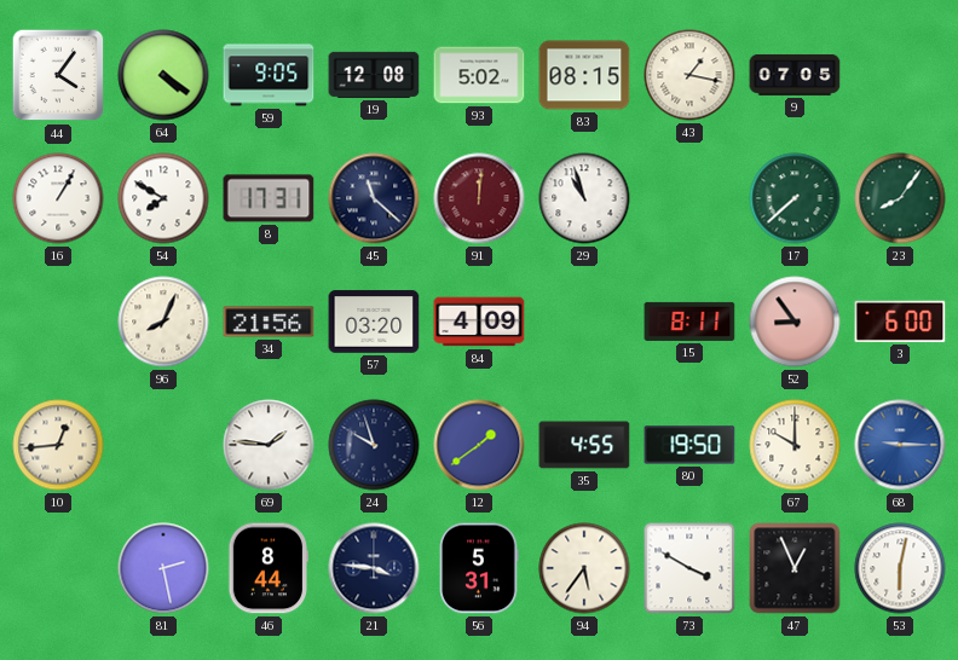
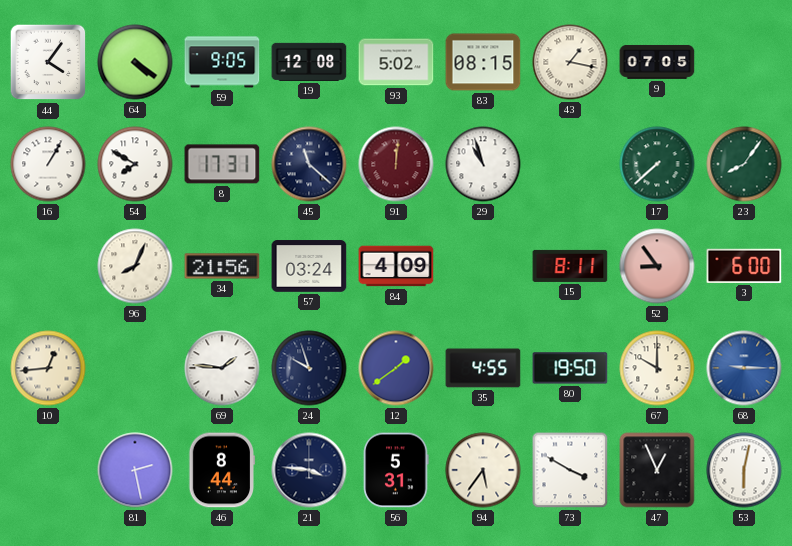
57: 03:20 -> 03:24 (309, 266)
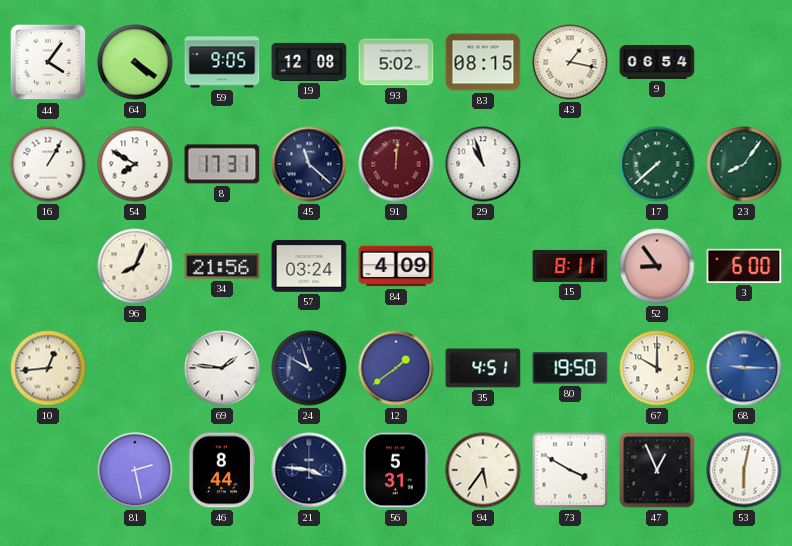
9: 07:05 -> 06:54 (657, 62)
35: 4:55 -> 4:51 (483, 368)
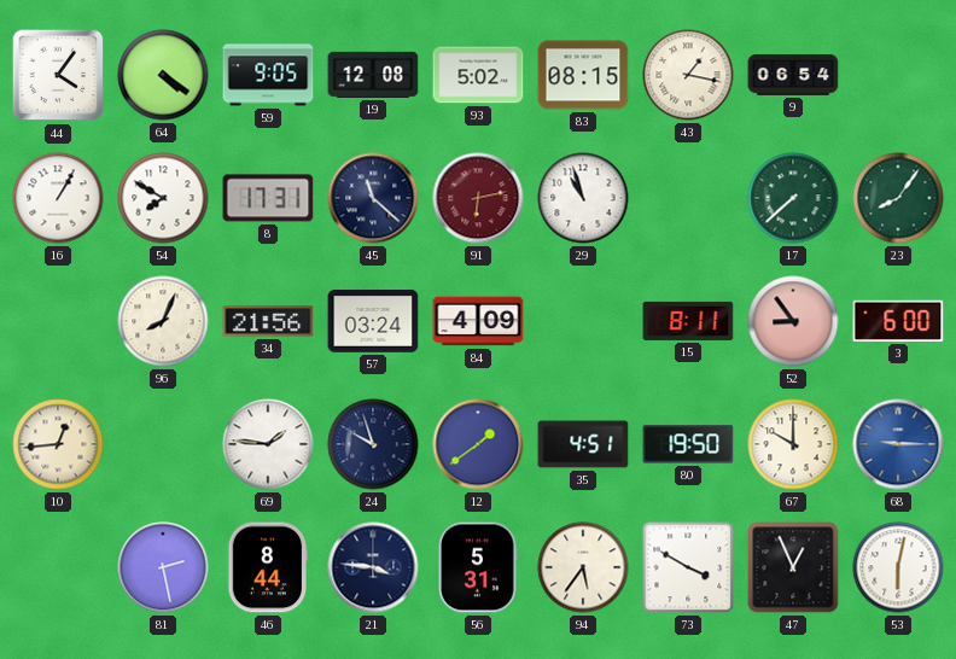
91: 12:01 -> 6:13 (478, 198)
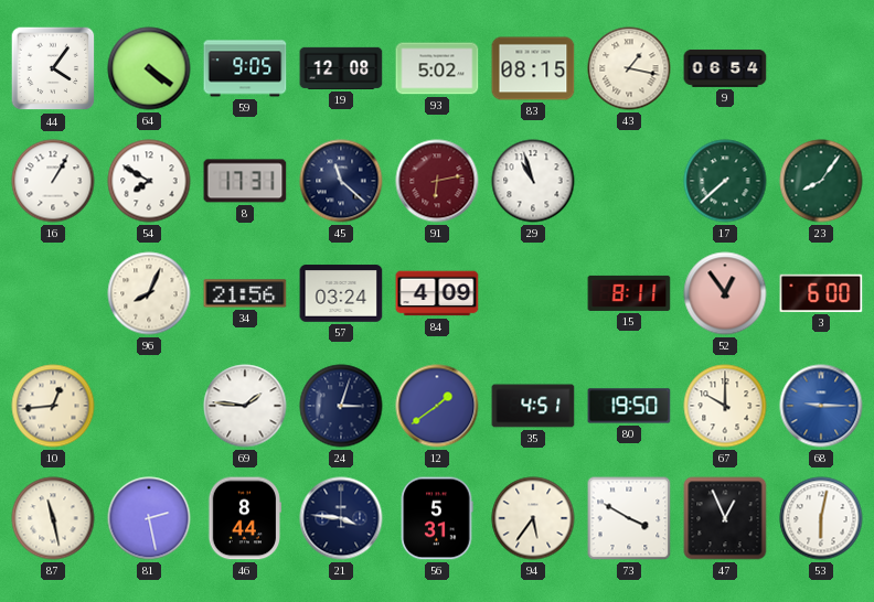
52: 8:54 -> 12:54 (725, 293)
24: 9:57 -> 3:03 (341, 406)
87: none -> 11:28 (53, 518)
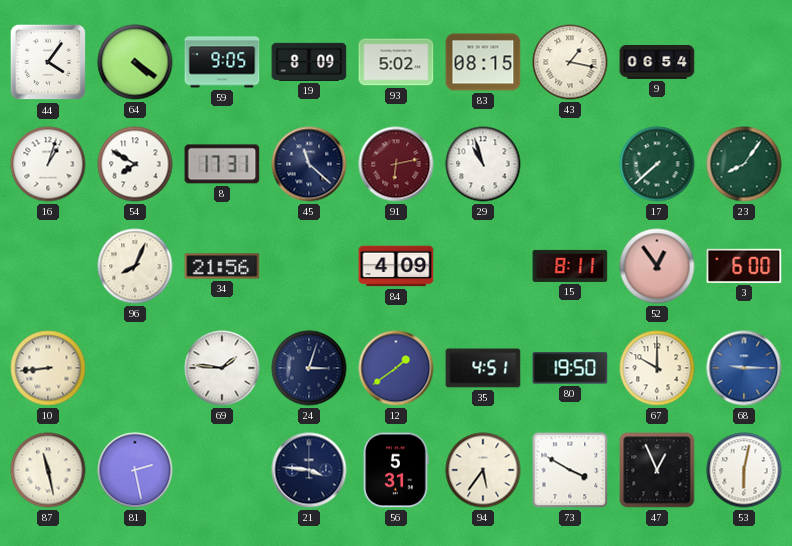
19: 12:08 -> 8:09 (309, 62)
16: 1:05 -> 1:03 (48, 164)
57: 03:24 -> none (341, 293)
10: 12:44 -> 8:44 (48, 368)
46: 8:44 -> none (245, 518)
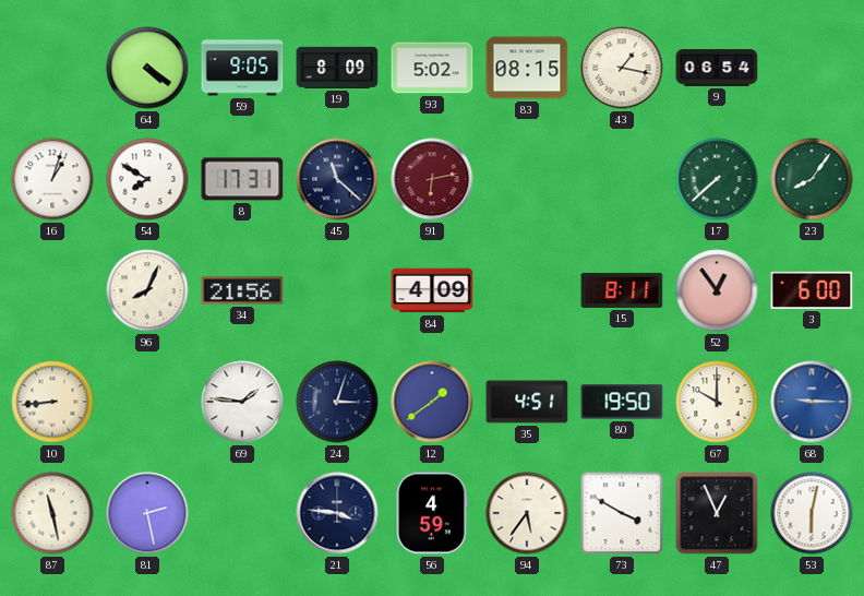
44: 4:06 -> none (48, 62)
29: 10:57 -> none (483, 164)
56: 5:31 -> 4:59 (432, 513)
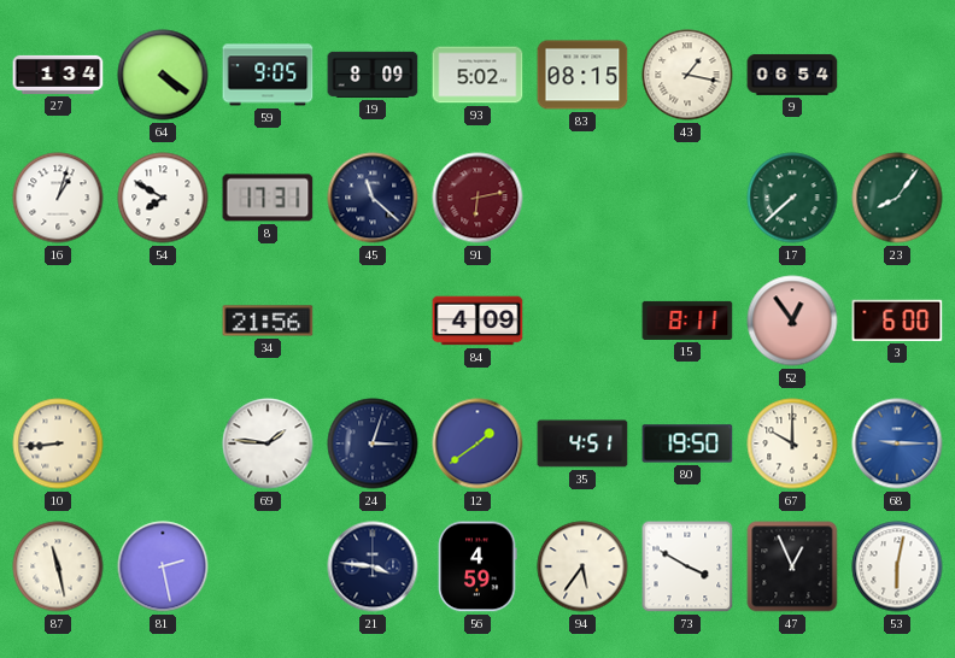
27: none -> 1:34 (58, 75)
96: 8:04 -> none (147, 290)
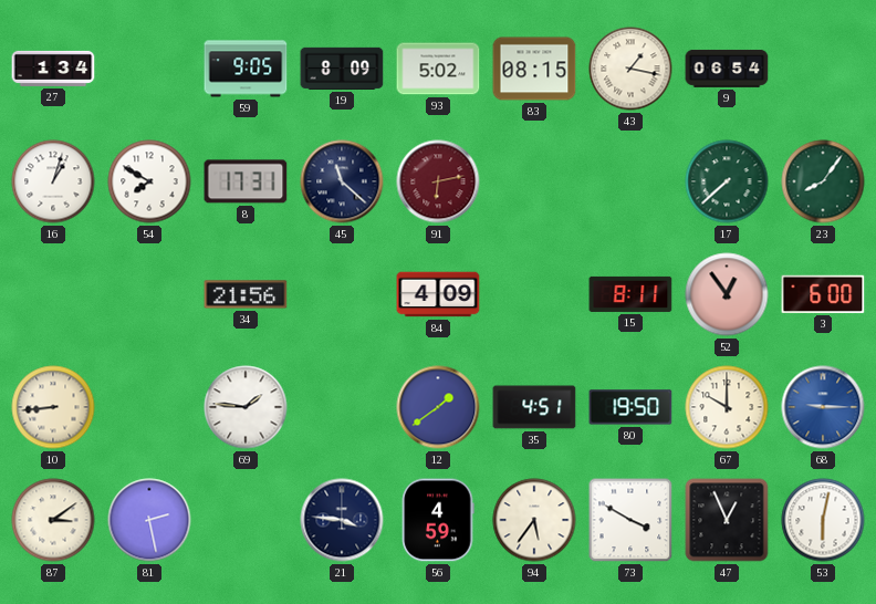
64: 4:21 -> none (163, 75)
24: 3:03 -> none (373, 443)
87: 11:28 -> 3:09 (53, 520)
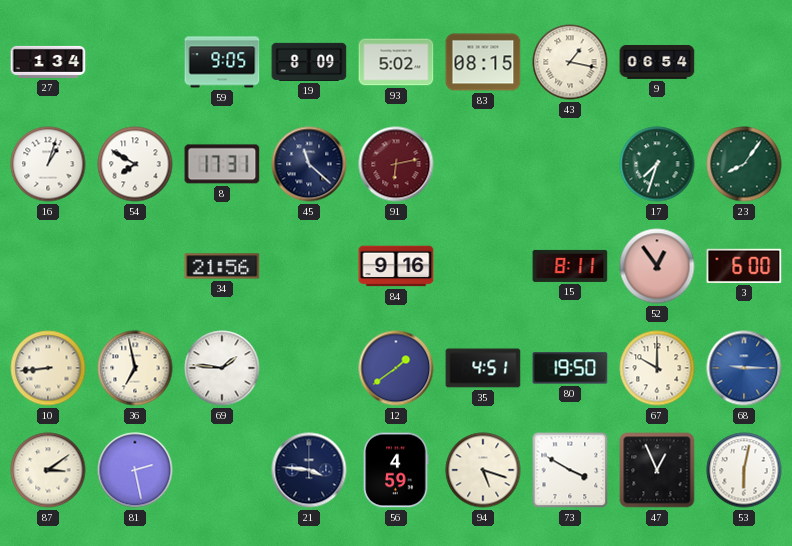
17: 7:38 -> 7:33 (657, 164)
84: 4:09 -> 9:16 (396, 266)
36: none -> 6:58 (135, 368)
94: 5:36 -> 5:18 (483, 470)
